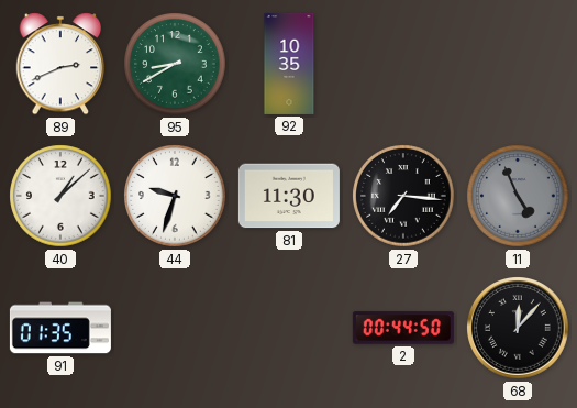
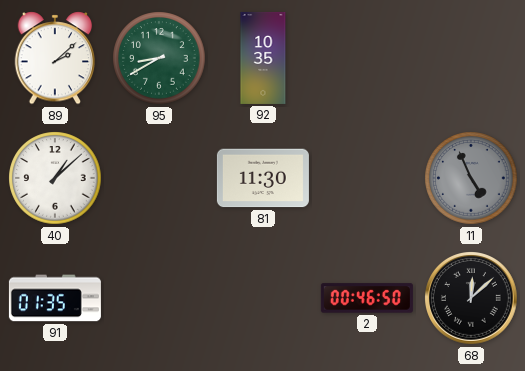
89: 2:41 -> 2:08 (55, 58)
44: 9:33 -> none (175, 196)
27: 7:16 -> none (403, 196)
2: 00:44 -> 00:46 (367, 298)
68: 12:07 -> 12:08 (472, 299)
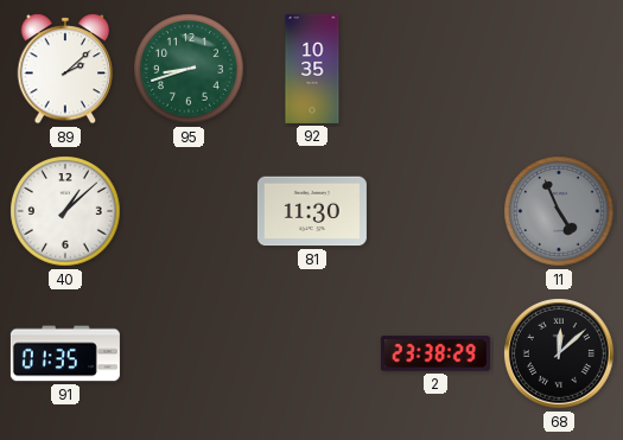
95: 8:40 -> 8:42 (189, 69)
2: 00:46 -> 23:38 (436, 353)
